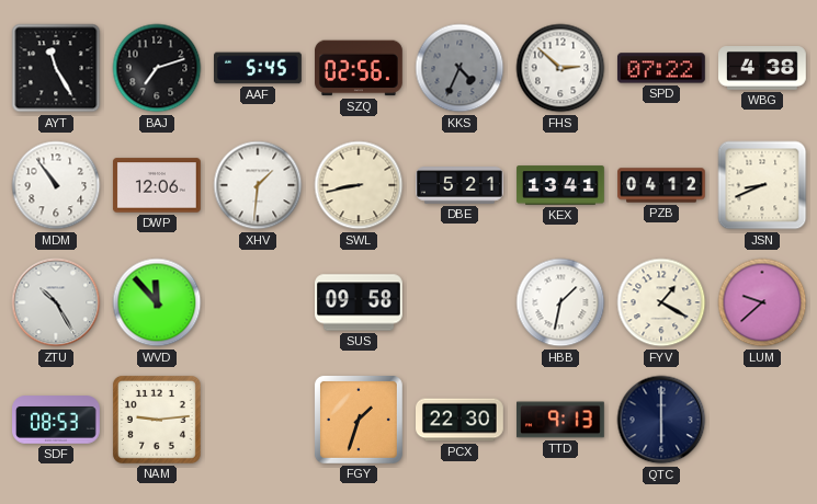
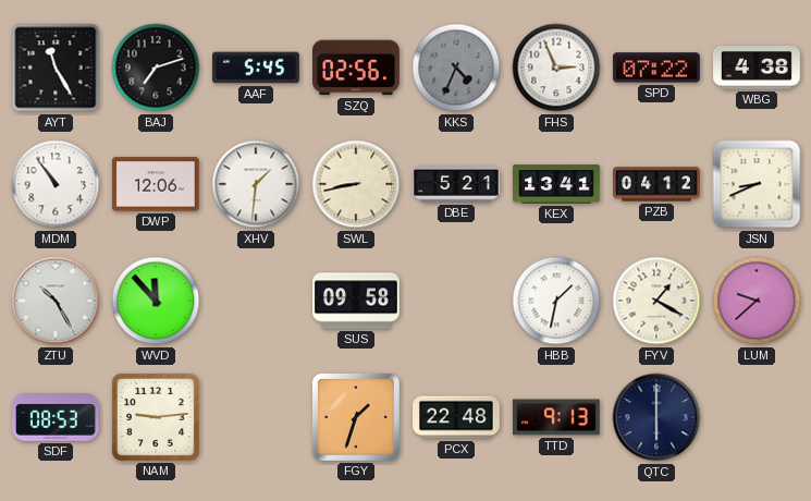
FHS: 2:52 -> 2:56 (556, 68)
PCX: 22:30 -> 22:48 (457, 417)
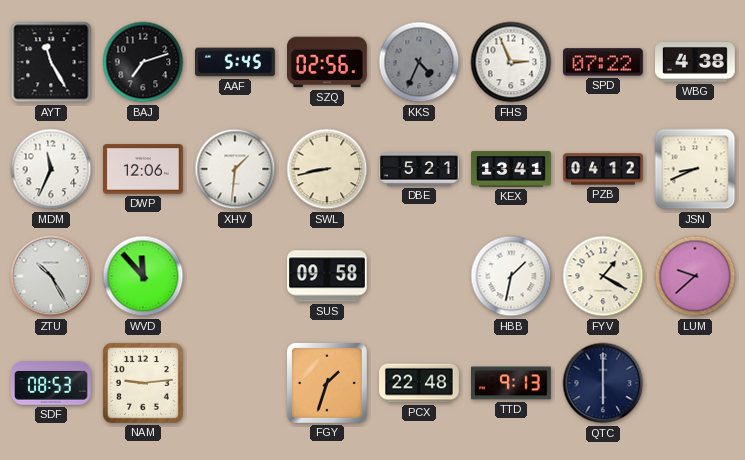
MDM: 10:54 -> 11:34 (51, 169)
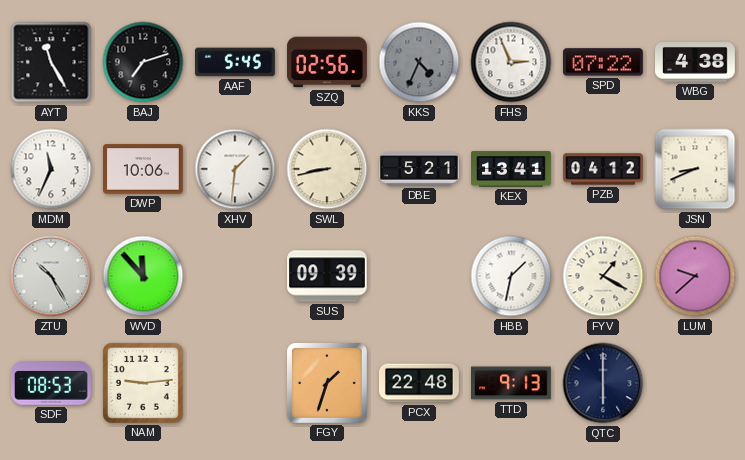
DWP: 12:06 -> 10:06 (143, 169)
SUS: 09:58 -> 09:39 (328, 276)
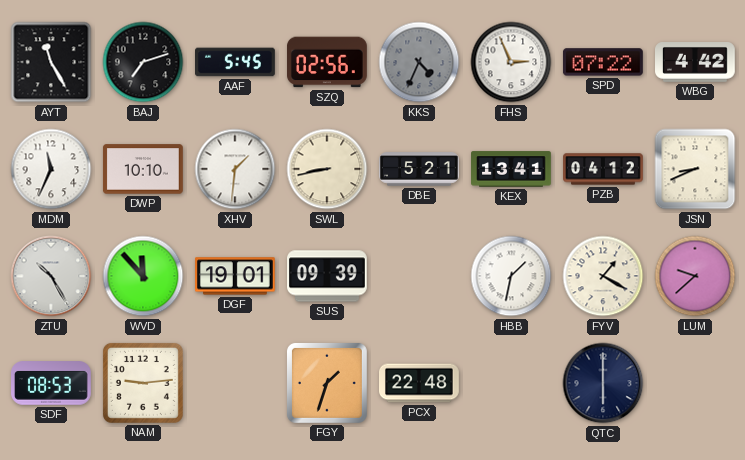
WBG: 4:38 -> 4:42 (696, 63)
DWP: 10:06 -> 10:10 (143, 169)
DGF: none -> 19:01 (236, 276)
TTD: 9:13 -> none (512, 383)
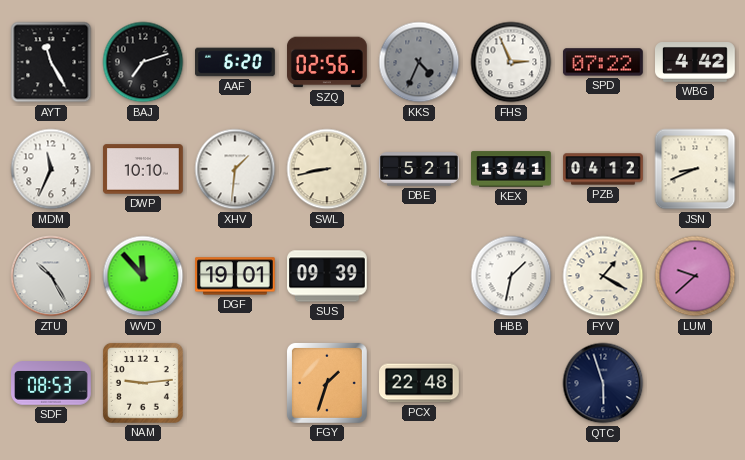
AAF: 5:45 -> 6:20 (236, 62)
QTC: 6:00 -> 5:57 (603, 383)
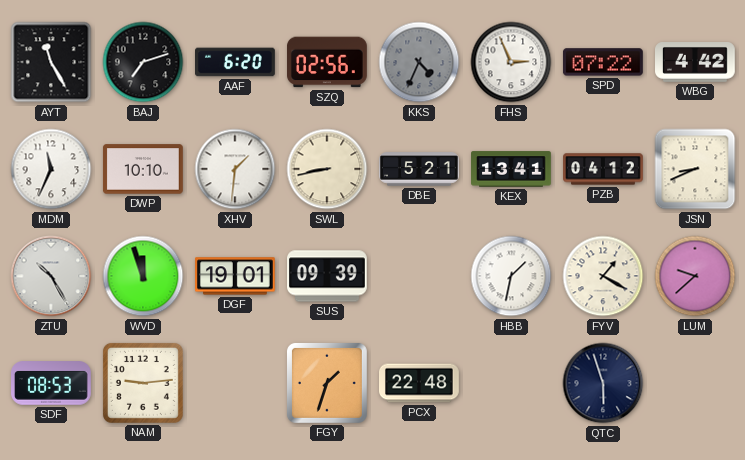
WVD: 11:53 -> 11:57 (143, 276)
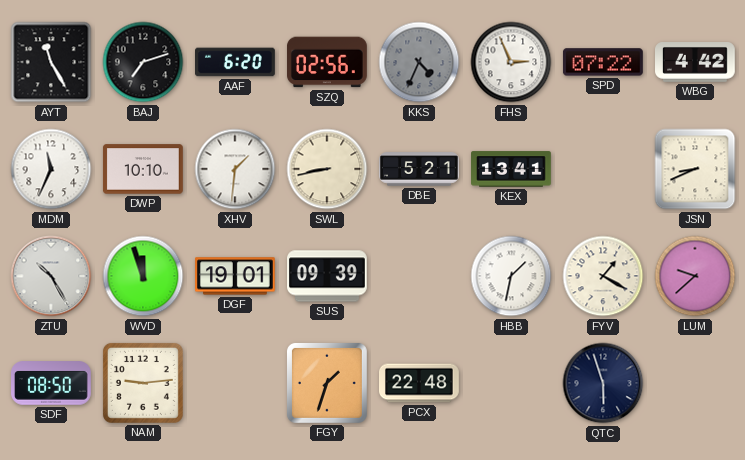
PZB: 04:12 -> none (603, 169)
SDF: 08:53 -> 08:50 (52, 383)
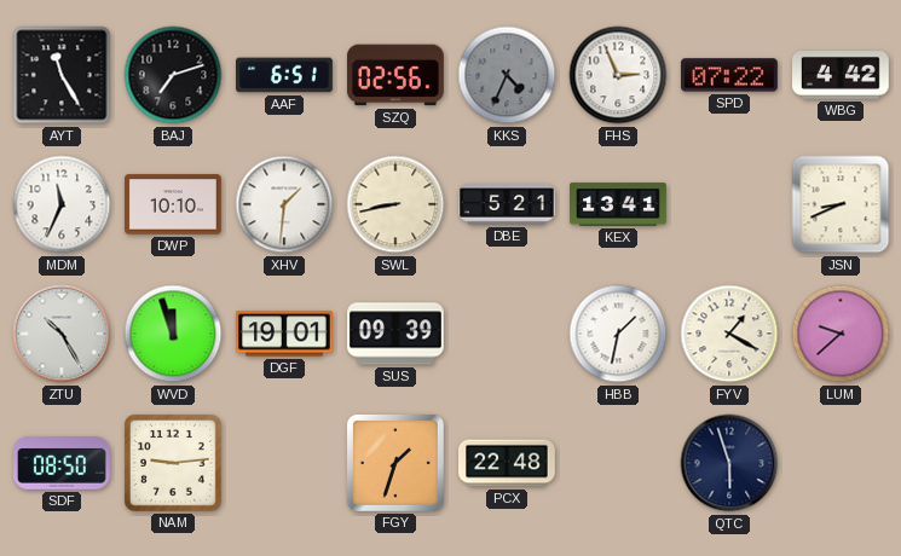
AAF: 6:20 -> 6:51 (285, 75)
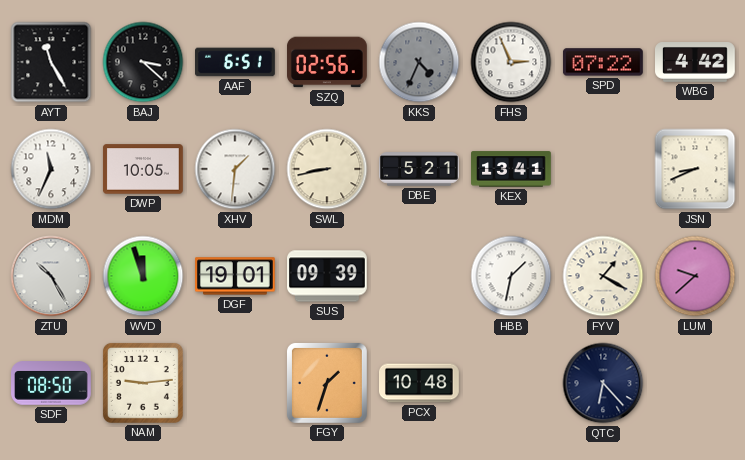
BAJ: 7:12 -> 3:22 (143, 62)
DWP: 10:10 -> 10:05 (143, 169)
PCX: 22:48 -> 10:48 (420, 383)
QTC: 5:57 -> 6:23 (603, 383)
